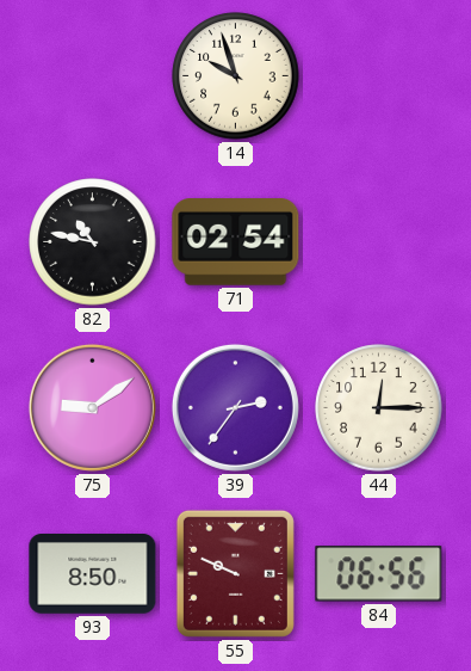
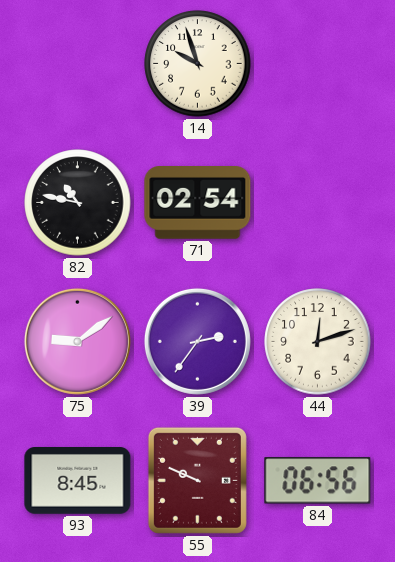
44: 12:15 -> 12:12 (318, 342)
93: 8:50 -> 8:45 (78, 481)
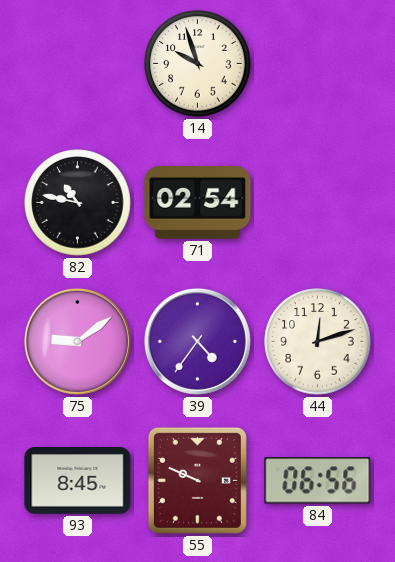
39: 2:36 -> 4:36 (197, 341)
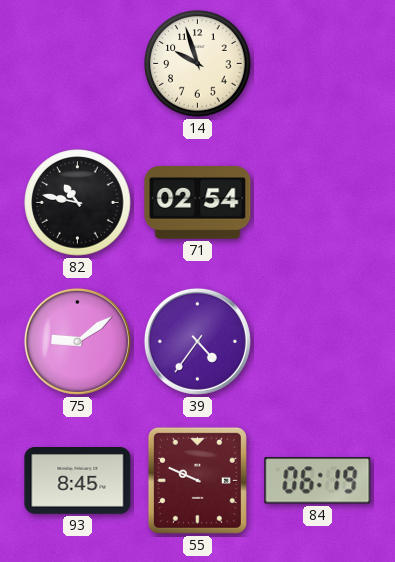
44: 12:12 -> none (318, 342)
84: 06:56 -> 06:19 (318, 481)
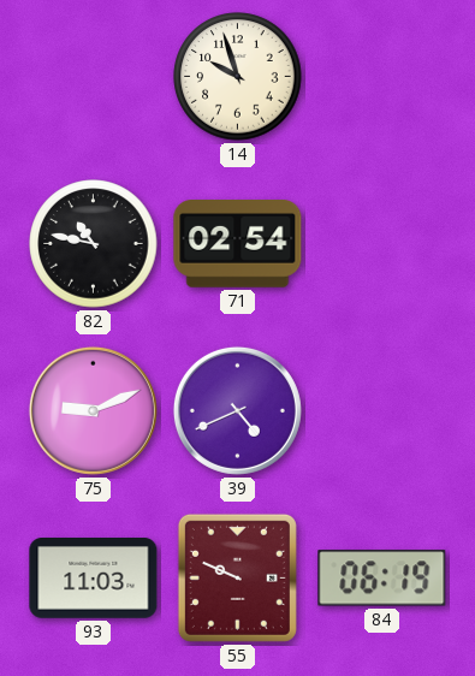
75: 9:09 -> 9:11 (93, 410)
39: 4:36 -> 4:41 (237, 410)
93: 8:45 -> 11:03 (94, 579)
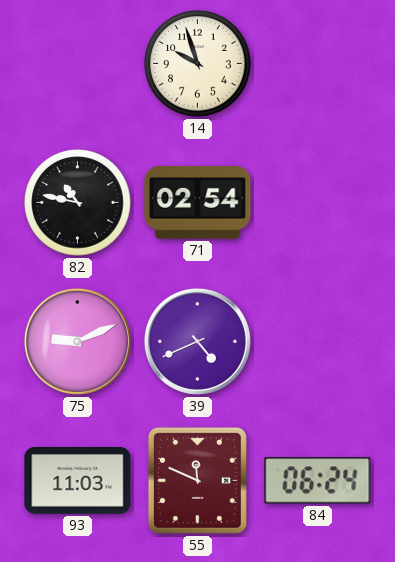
55: 9:49 -> 11:49 (197, 480)
84: 06:19 -> 06:24 (318, 481)
